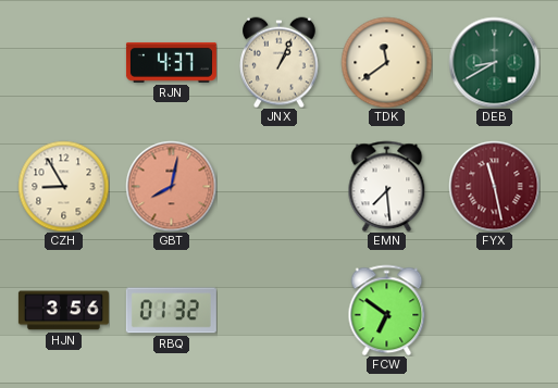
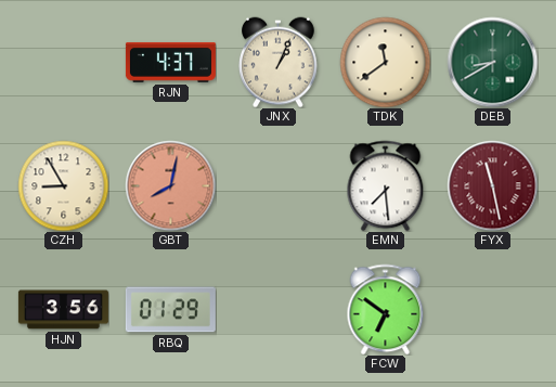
RBQ: 01:32 -> 01:29 (170, 310)
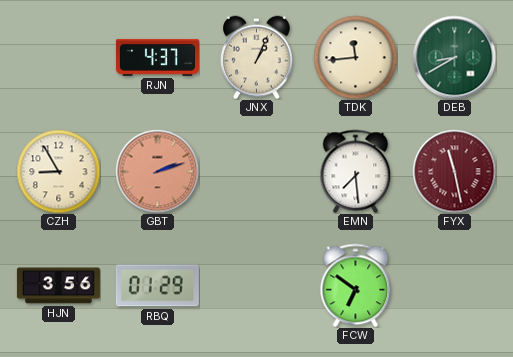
TDK: 11:39 -> 11:44 (355, 57)
GBT: 8:02 -> 2:12 (157, 171)
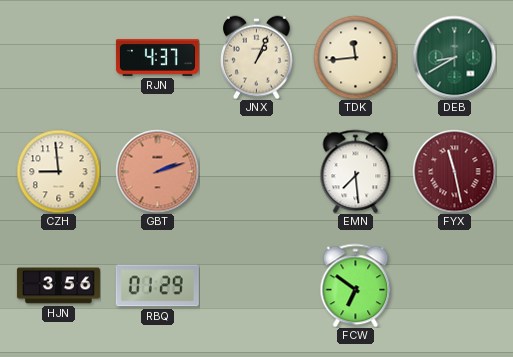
CZH: 8:55 -> 8:59 (58, 171)
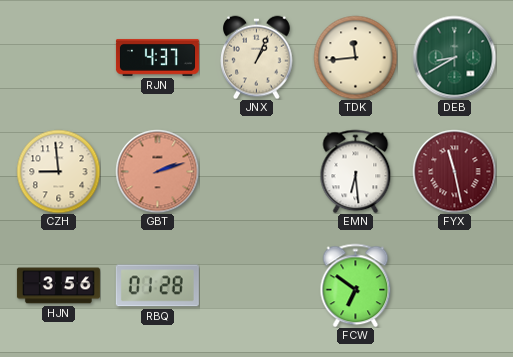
EMN: 7:29 -> 6:29 (356, 171)
RBQ: 01:29 -> 01:28 (157, 286)
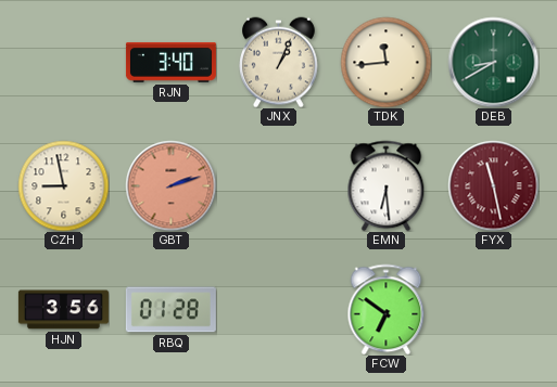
RJN: 4:37 -> 3:40 (170, 62)
CZH: 8:59 -> 8:58 (63, 185)
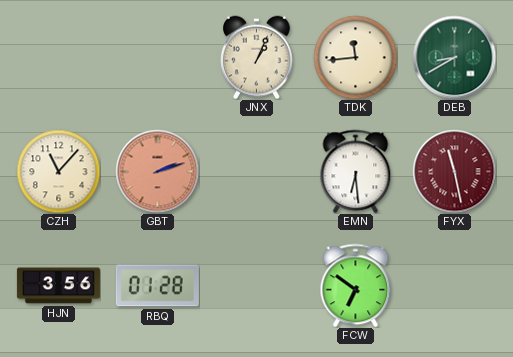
RJN: 3:40 -> none (170, 62)
CZH: 8:58 -> 11:07 (58, 171)
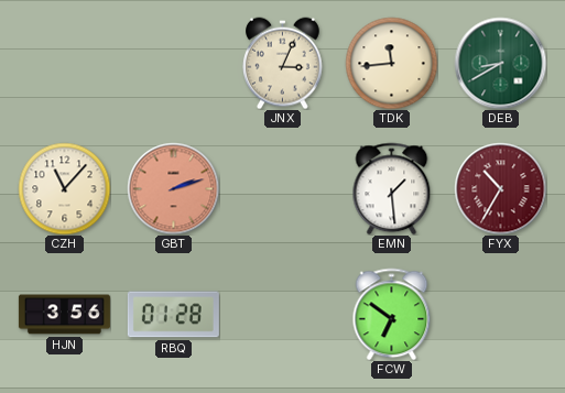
JNX: 1:04 -> 3:04 (283, 63)
EMN: 6:29 -> 1:29 (392, 188)
FYX: 11:28 -> 10:35 (500, 188)
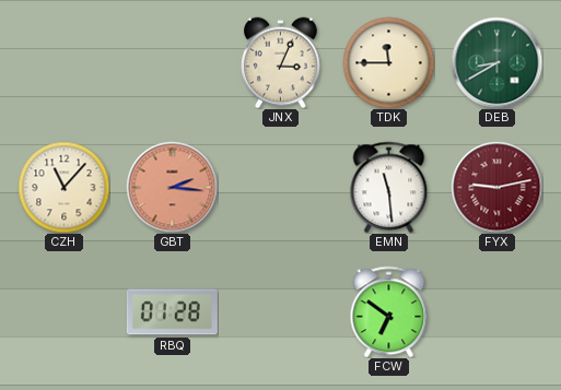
TDK: 11:44 -> 11:45 (388, 62)
GBT: 2:12 -> 2:16 (172, 187)
EMN: 1:29 -> 11:29 (389, 187)
FYX: 10:35 -> 9:13 (496, 187)
HJN: 3:56 -> none (64, 315)
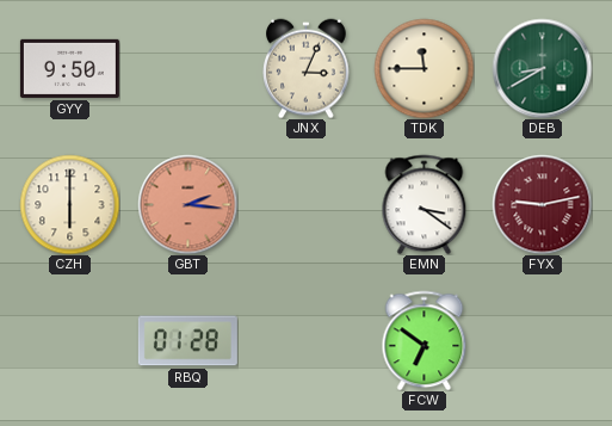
GYY: none -> 9:50 (69, 68)
CZH: 11:07 -> 6:00 (69, 204)
EMN: 11:29 -> 3:21 (425, 204)
